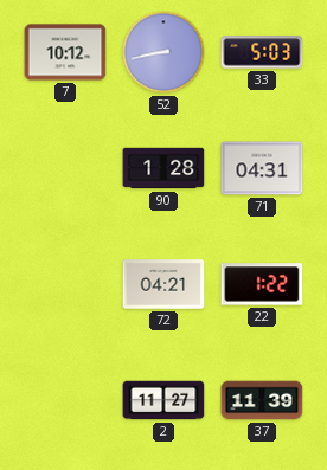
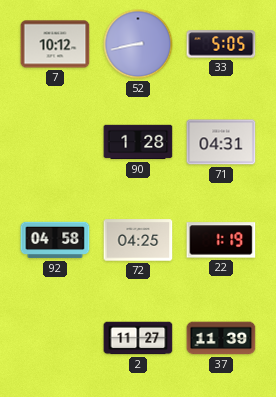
33: 5:03 -> 5:05 (221, 44)
92: none -> 04:58 (55, 240)
72: 04:21 -> 04:25 (138, 240)
22: 1:22 -> 1:19 (221, 240)
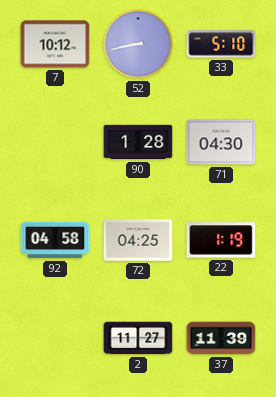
33: 5:05 -> 5:10 (221, 44)
71: 04:31 -> 04:30 (221, 142)
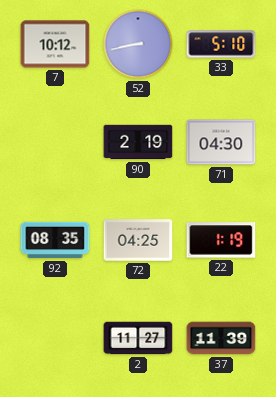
90: 1:28 -> 2:19 (138, 142)
92: 04:58 -> 08:35 (55, 240)
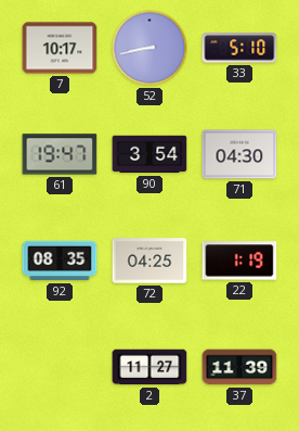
7: 10:12 -> 10:17 (60, 48)
61: none -> 19:47 (60, 154)
90: 2:19 -> 3:54 (149, 154)
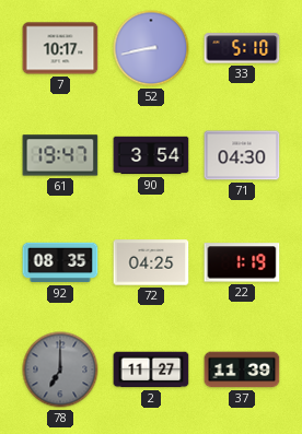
78: none -> 7:00 (60, 370)
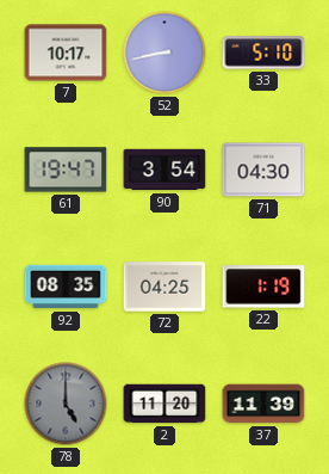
78: 7:00 -> 5:00 (66, 404)
2: 11:27 -> 11:20 (164, 404)
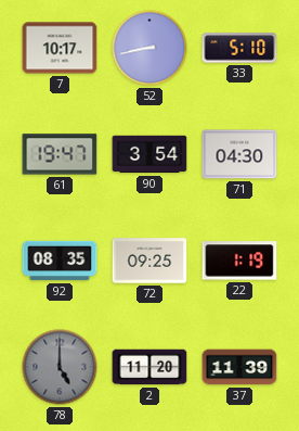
72: 04:25 -> 09:25 (149, 261)
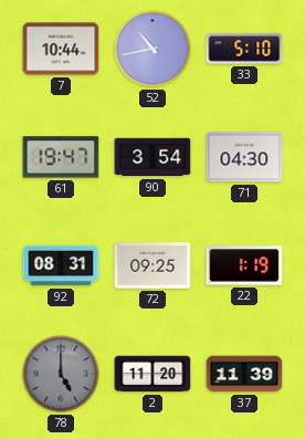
7: 10:17 -> 10:44 (61, 49)
52: 8:43 -> 10:43 (152, 49)
92: 08:35 -> 08:31 (61, 265)
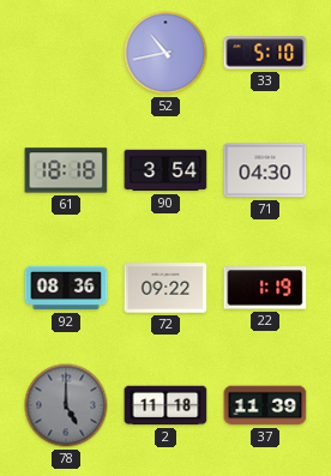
7: 10:44 -> none (61, 49)
61: 19:47 -> 18:18 (66, 170)
92: 08:31 -> 08:36 (66, 288)
72: 09:25 -> 09:22 (165, 288)
2: 11:20 -> 11:18 (165, 405)
